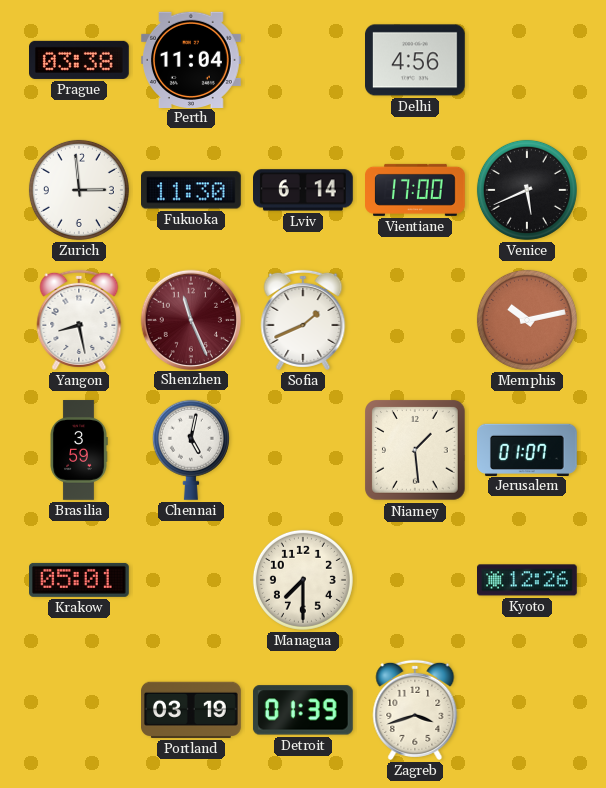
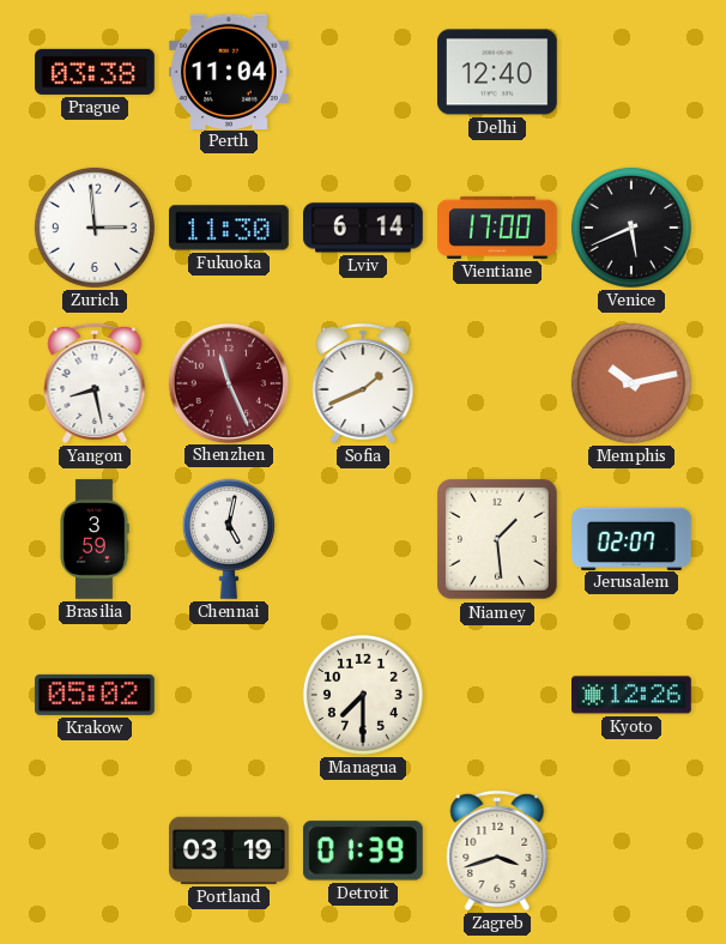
Delhi: 4:56 -> 12:40 (498, 72)
Jerusalem: 01:07 -> 02:07 (633, 538)
Krakow: 05:01 -> 05:02 (96, 695)
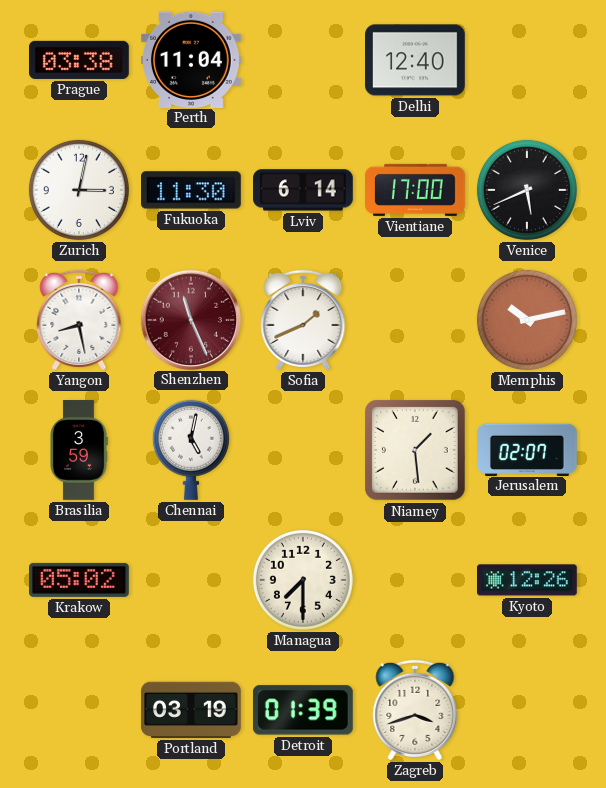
Zurich: 2:59 -> 3:02 (79, 190)
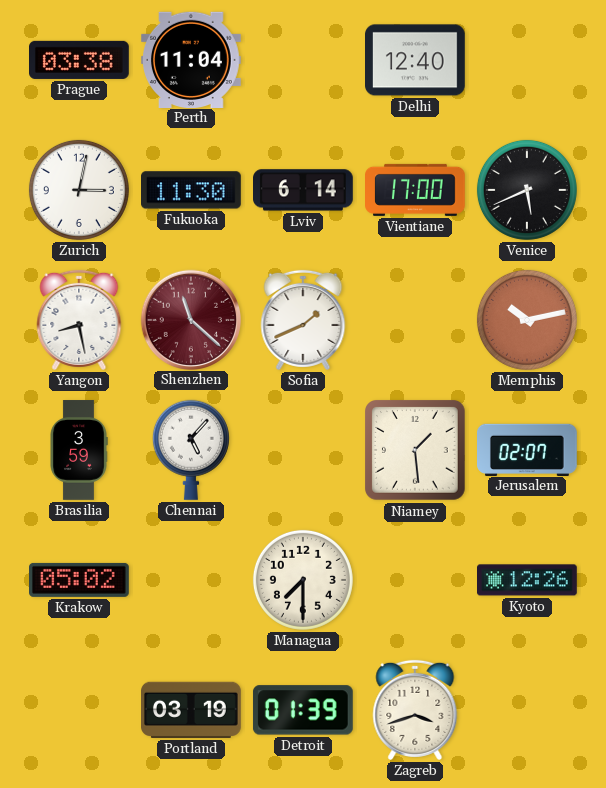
Shenzhen: 11:26 -> 11:22 (190, 319)
Chennai: 5:02 -> 5:07 (191, 450)
